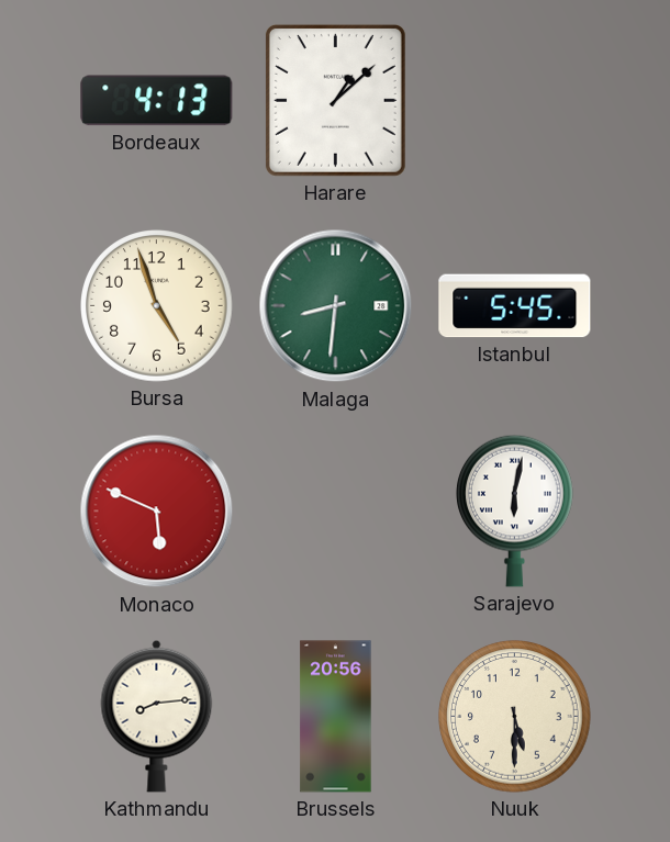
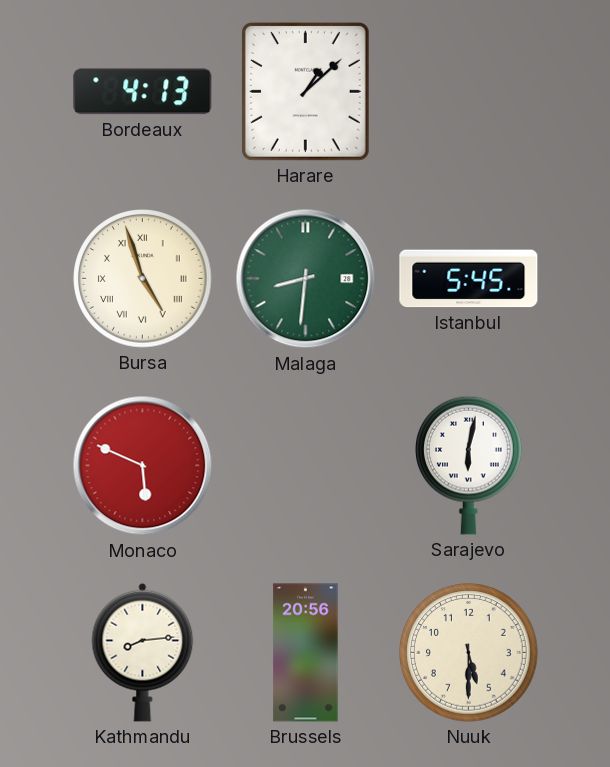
Bursa numerals: Arabic -> Roman (143, 279)
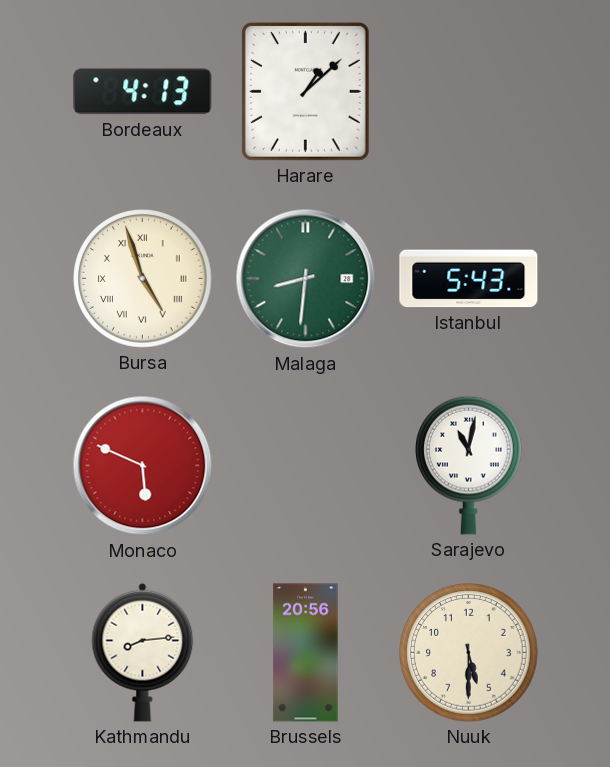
Istanbul: 5:45 -> 5:43 (469, 279)
Sarajevo: 6:02 -> 11:02 (469, 465)
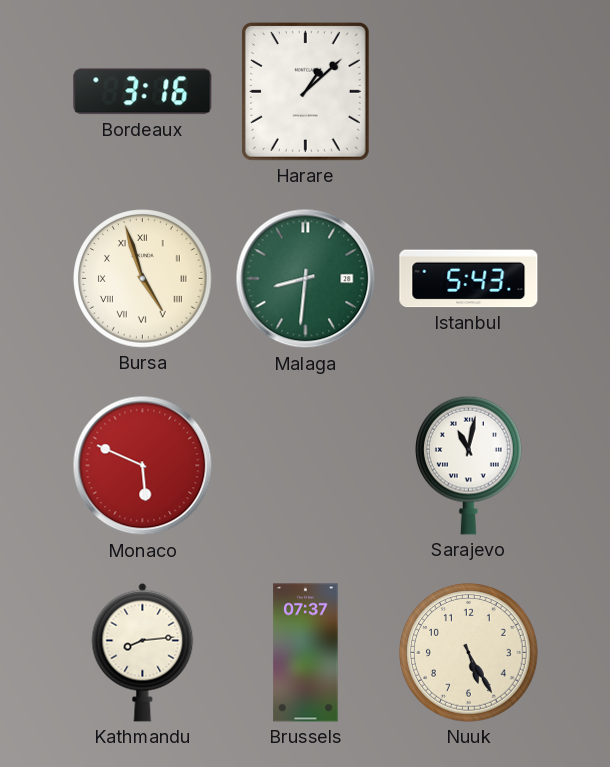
Bordeaux: 4:13 -> 3:16 (143, 92)
Brussels: 20:56 -> 07:37 (306, 653)
Nuuk: 5:30 -> 5:25 (469, 653)
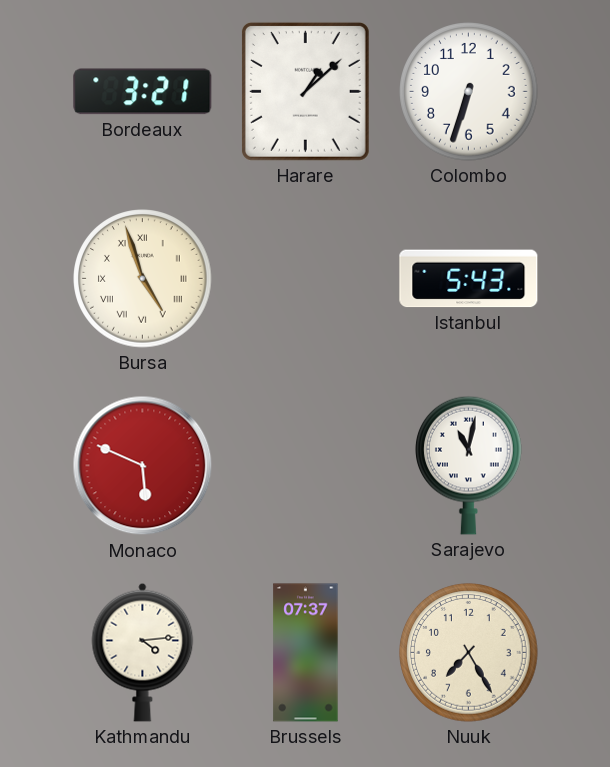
Bordeaux: 3:16 -> 3:21 (143, 92)
Colombo: none -> 6:33 (469, 92)
Malaga: 8:31 -> none (306, 279)
Kathmandu: 8:14 -> 4:14 (143, 652)
Nuuk: 5:25 -> 7:25 (469, 653)
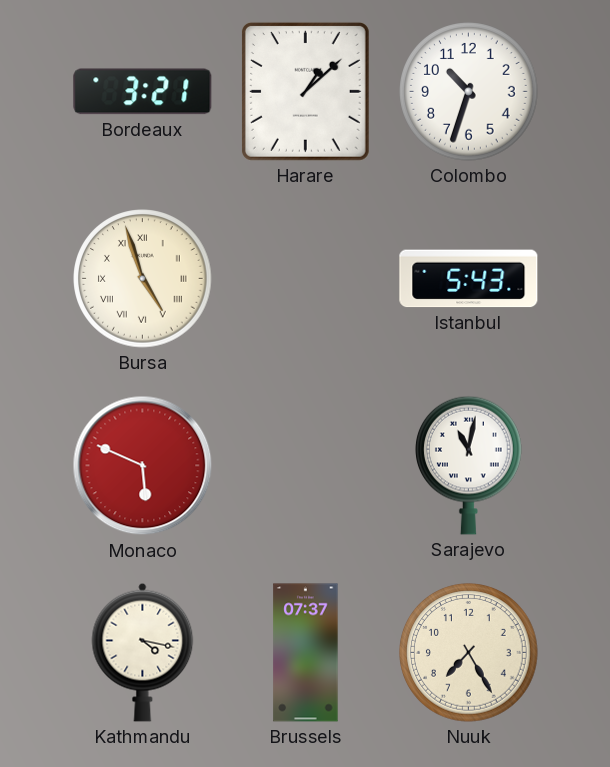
Colombo: 6:33 -> 10:33 (469, 92)
Kathmandu: 4:14 -> 4:17 (143, 652)
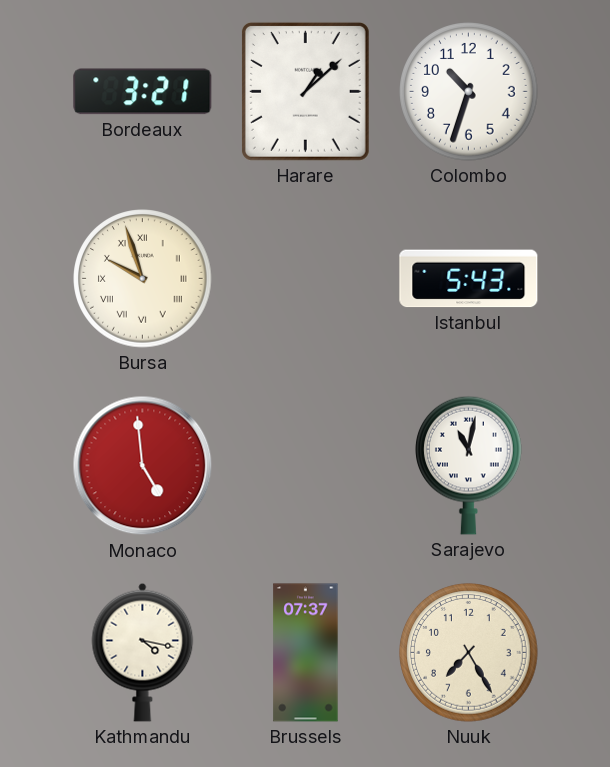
Bursa: 4:57 -> 9:57 (143, 279)
Monaco: 5:49 -> 4:59 (143, 466)
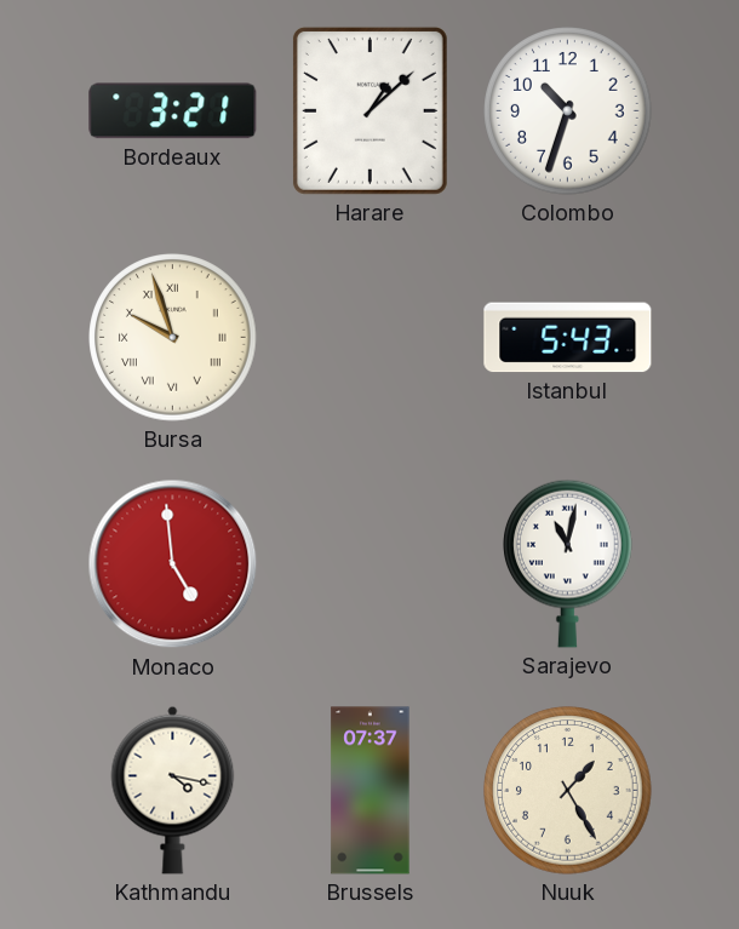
Nuuk: 7:25 -> 1:25 (568, 791)
